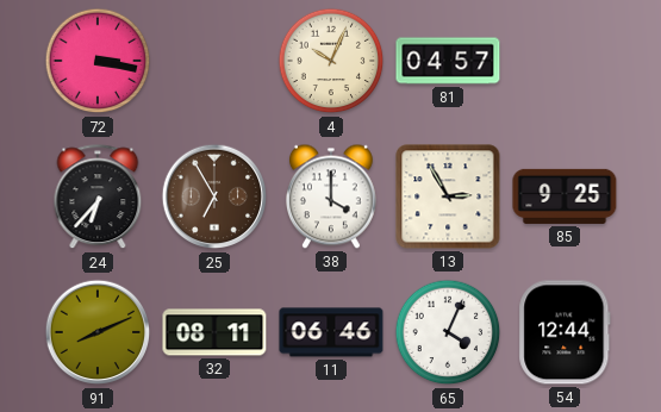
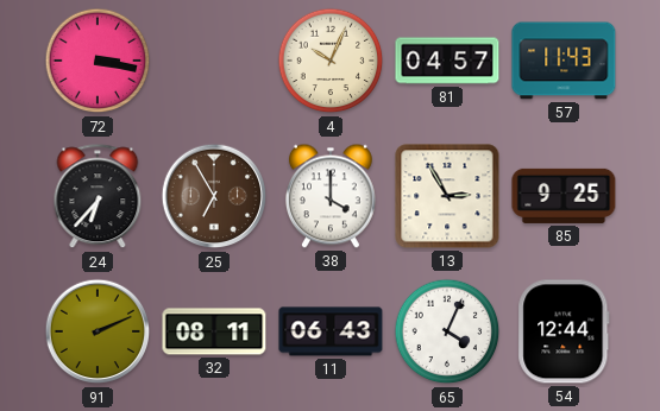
57: none -> 11:43 (564, 61)
91: 8:11 -> 2:11 (98, 331)
11: 06:46 -> 06:43 (331, 331)
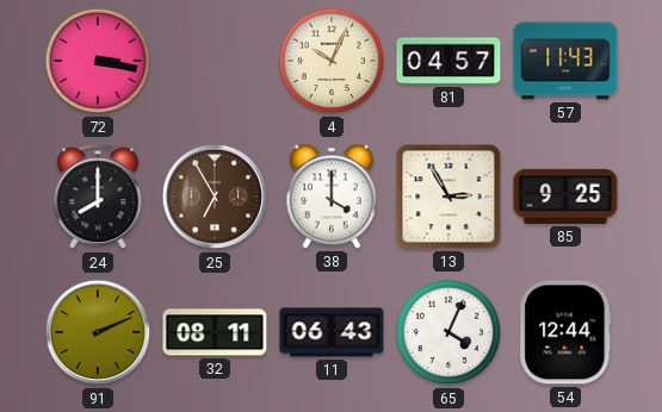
24: 6:37 -> 8:00 (98, 198)
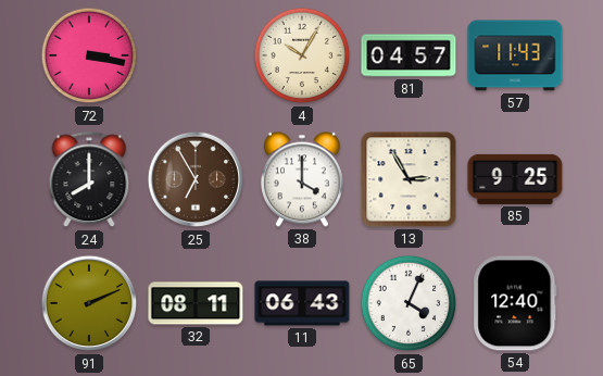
4: 10:04 -> 10:05 (302, 55)
54: 12:44 -> 12:40 (515, 303)
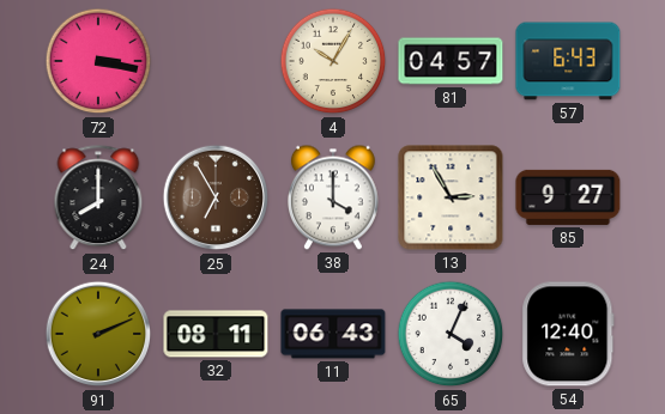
57: 11:43 -> 6:43 (568, 61)
85: 9:25 -> 9:27 (568, 197)
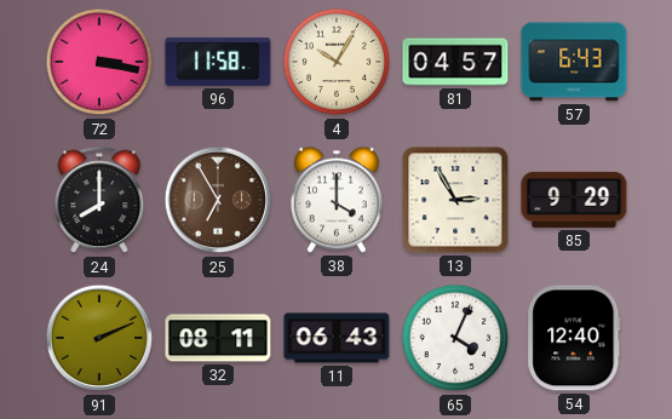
96: none -> 11:58 (218, 62)
85: 9:27 -> 9:29 (574, 200)
